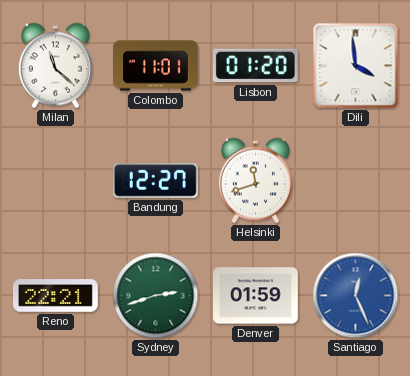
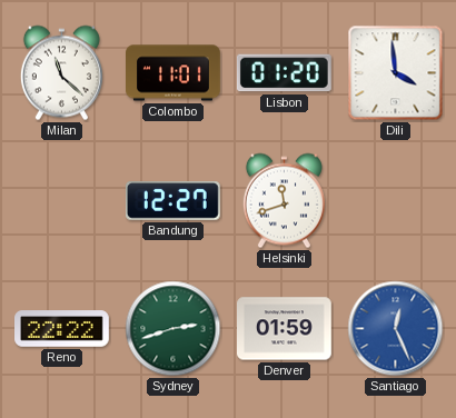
Reno: 22:21 -> 22:22 (62, 329)
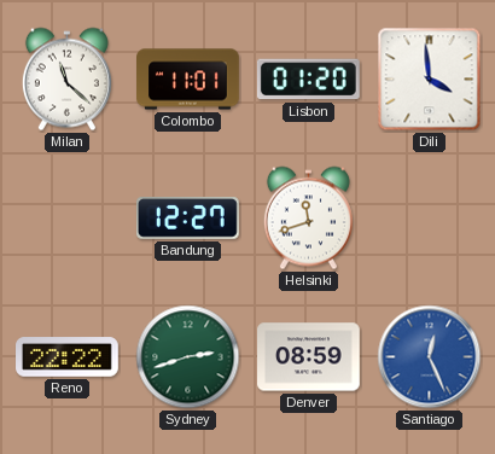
Denver: 01:59 -> 08:59 (309, 357)
